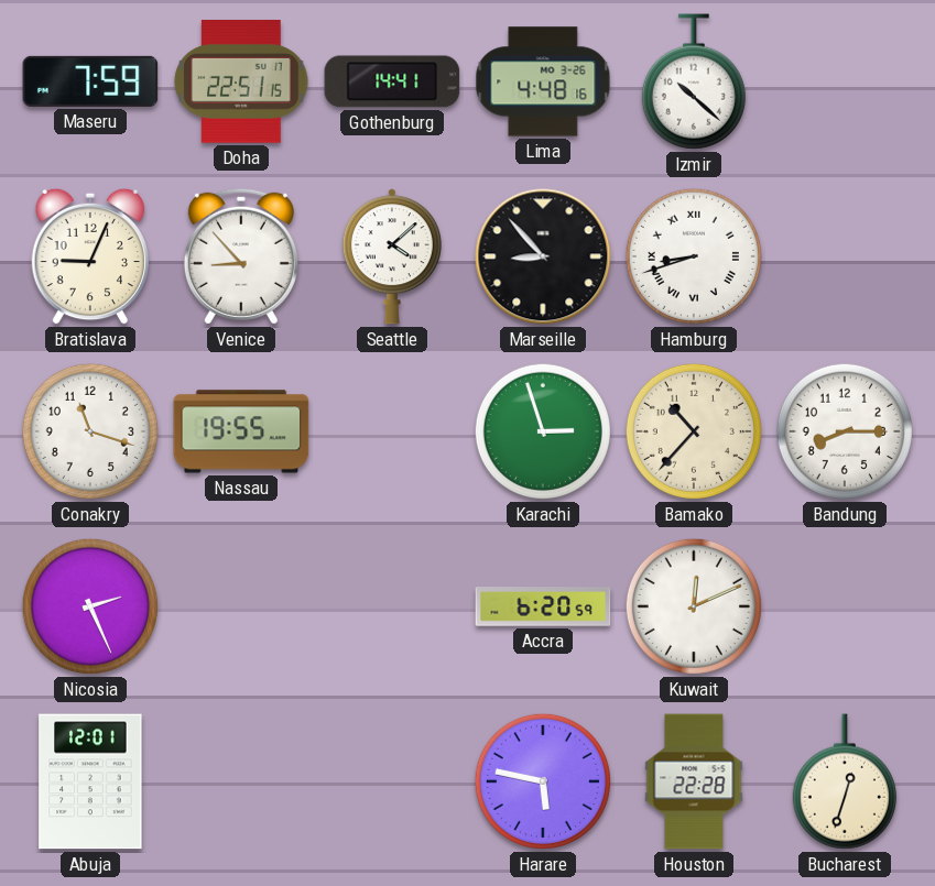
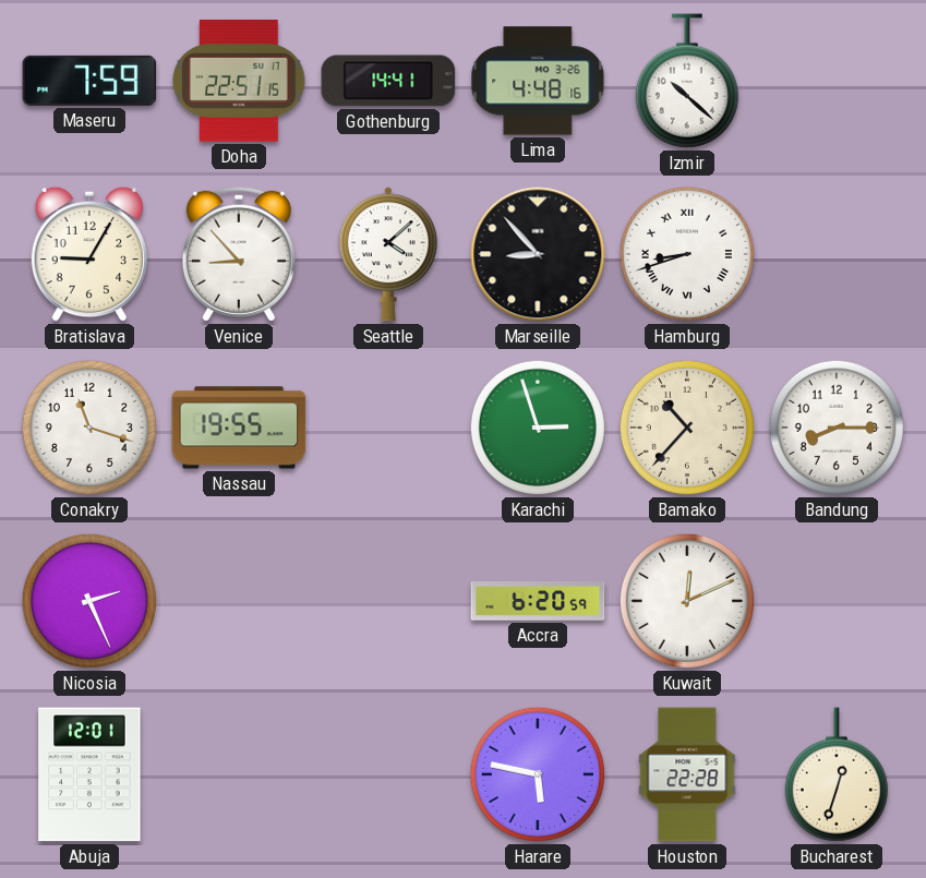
Bratislava: 9:04 -> 9:05 (88, 254)
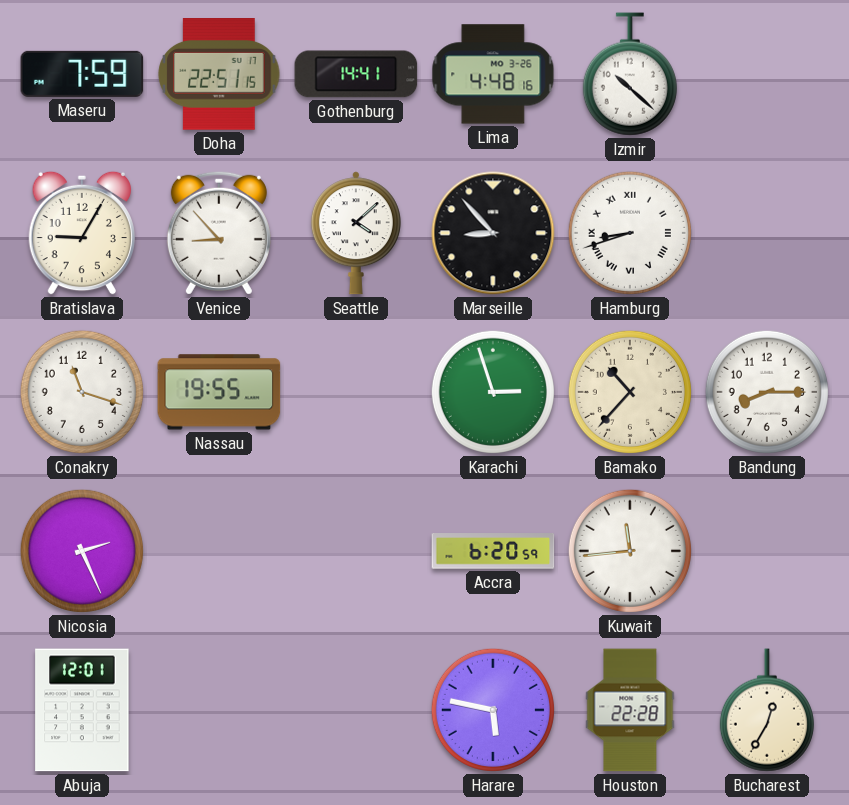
Kuwait: 12:11 -> 11:44 (630, 551)
Bucharest: 12:33 -> 12:35 (767, 710)
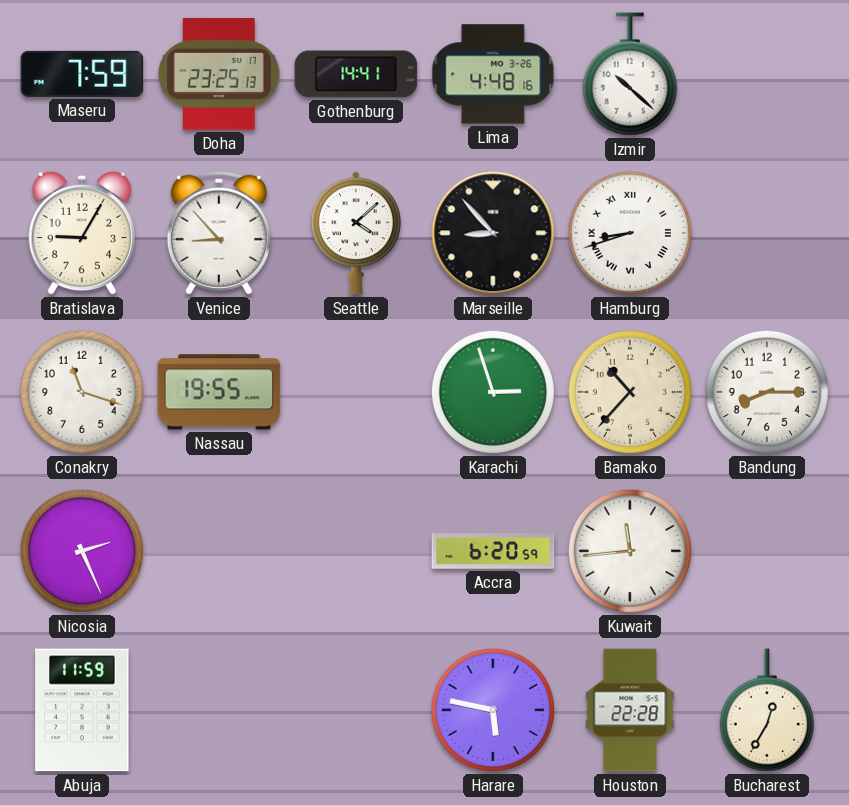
Doha: 22:51 -> 23:25 (219, 75)
Abuja: 12:01 -> 11:59 (82, 710)
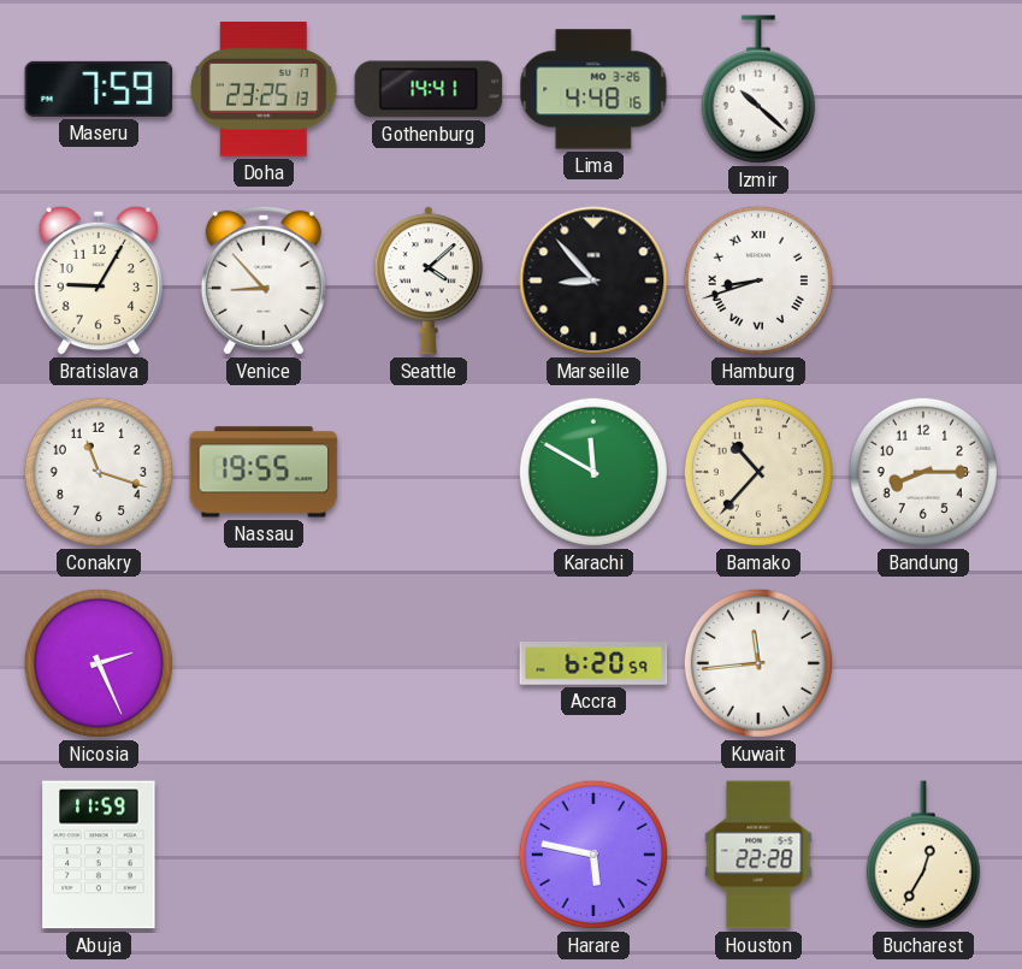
Karachi: 2:57 -> 11:50 (593, 472)
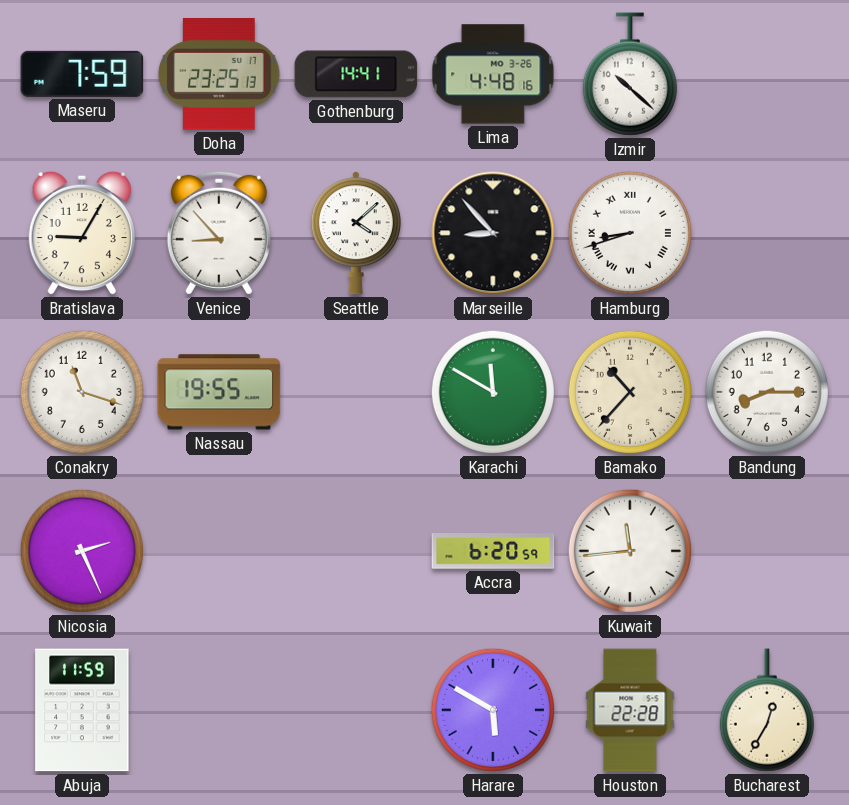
Harare: 5:47 -> 5:50 (493, 710)
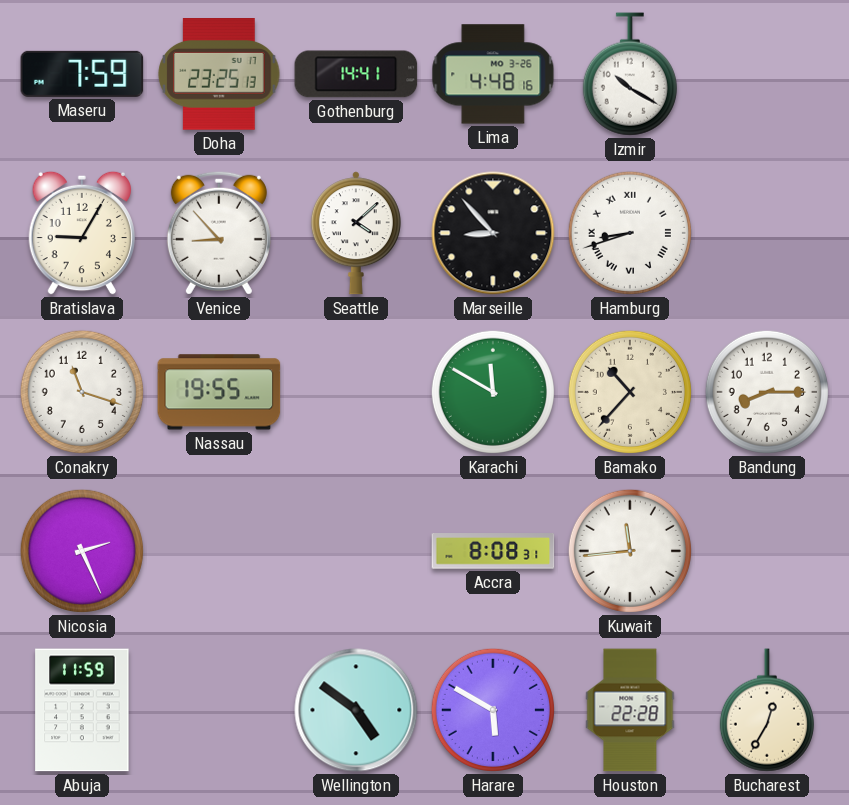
Izmir: 10:22 -> 10:20 (630, 74)
Accra: 6:20 -> 8:08 (493, 552)
Wellington: none -> 4:51 (356, 710)
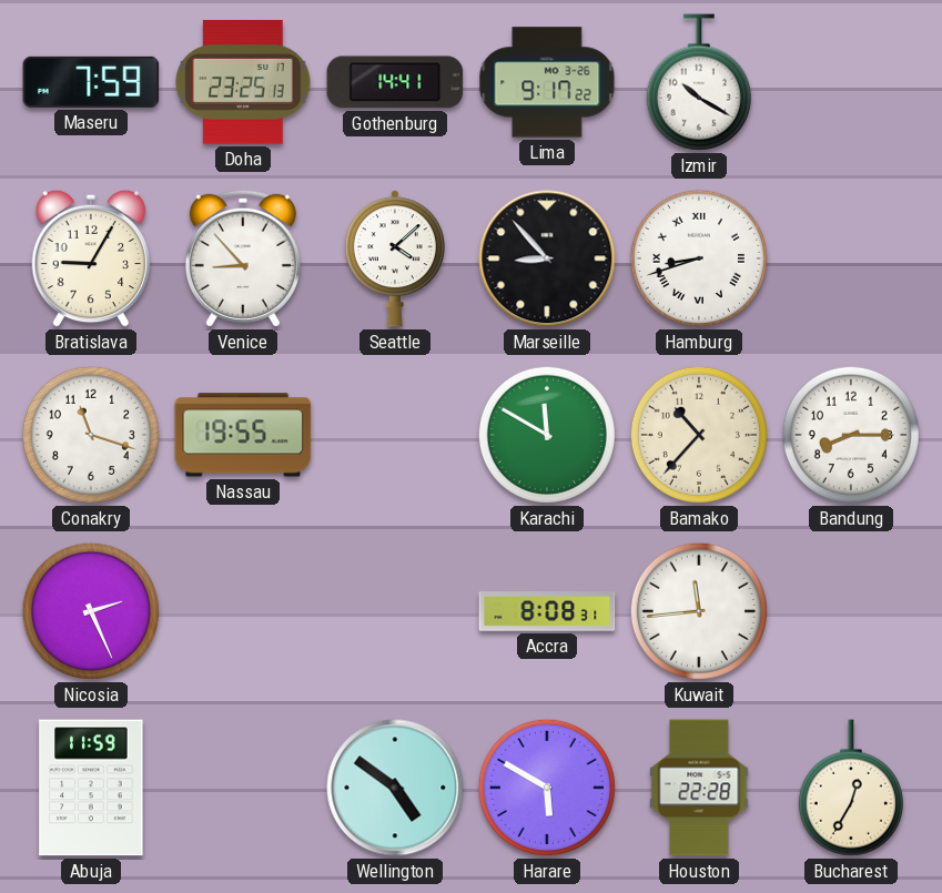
Lima: 4:48 -> 9:17 (547, 82)
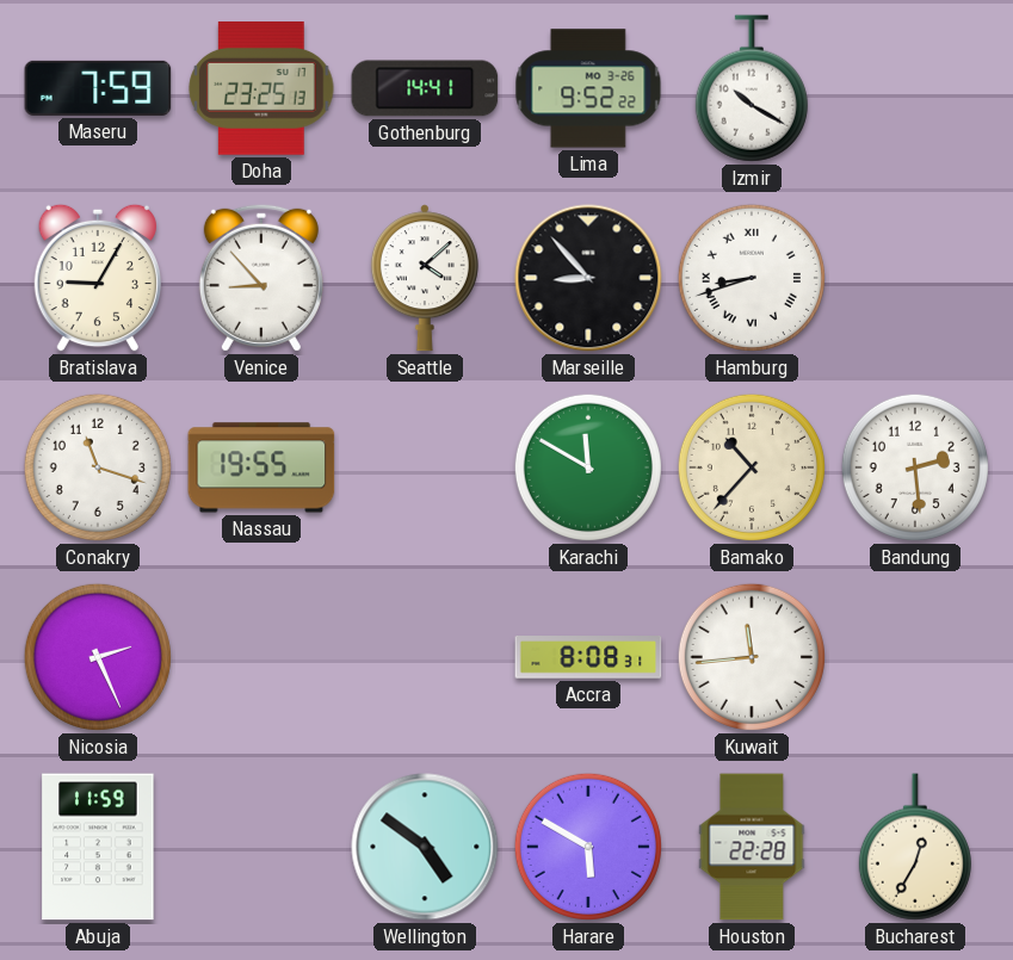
Lima: 9:17 -> 9:52 (588, 88)
Bandung: 8:15 -> 2:29 (915, 467)
